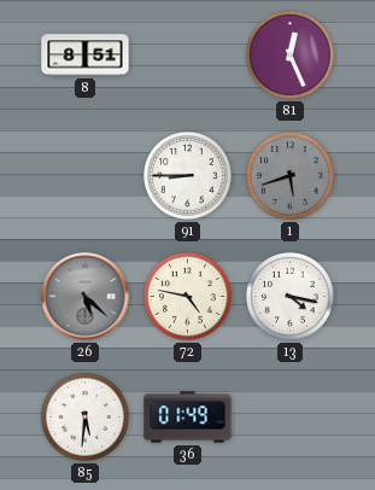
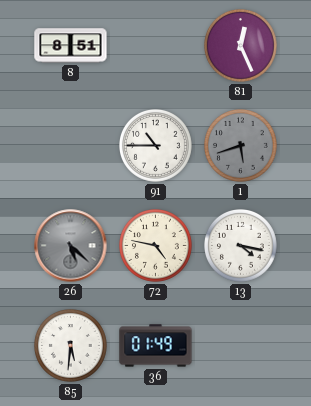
91: 8:45 -> 10:45 (156, 146)
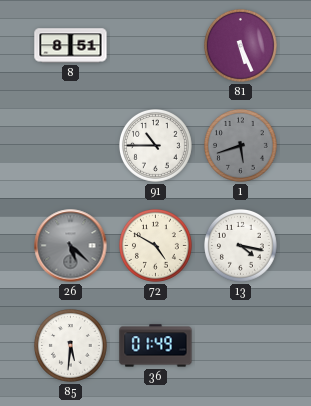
81: 12:26 -> 5:26 (241, 46)
72: 4:47 -> 4:50 (156, 246)
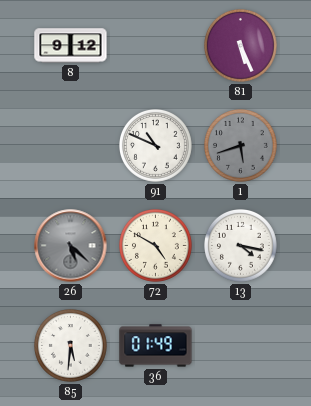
8: 8:51 -> 9:12 (71, 46)
91: 10:45 -> 10:49 (156, 146)
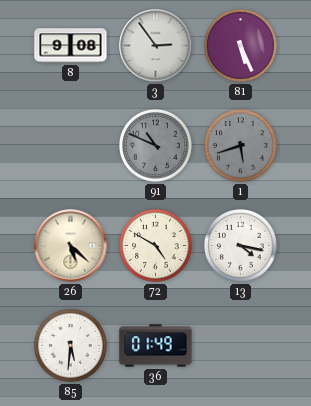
8: 9:12 -> 9:08 (71, 46)
3: none -> 2:54 (156, 46)
91 dial: white -> grey (156, 146)
26 dial: grey -> cream (71, 246)
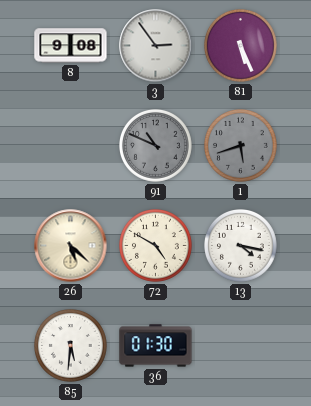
36: 01:49 -> 01:30 (156, 346)
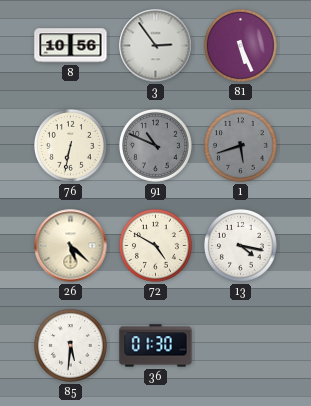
8: 9:08 -> 10:56 (71, 46)
76: none -> 6:32 (71, 146)
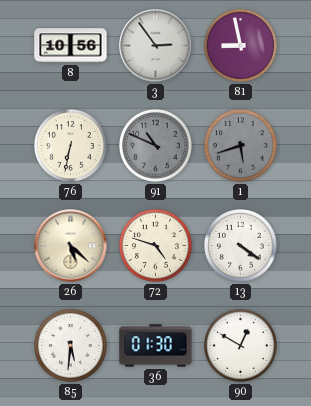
81: 5:26 -> 8:58 (241, 46)
72: 4:50 -> 4:48 (156, 246)
13: 4:17 -> 4:21 (241, 246)
90: none -> 12:50 (241, 346)
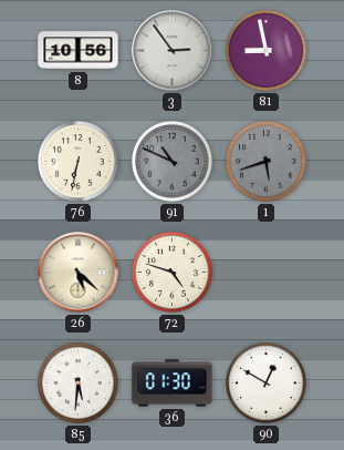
13: 4:21 -> none (241, 246)
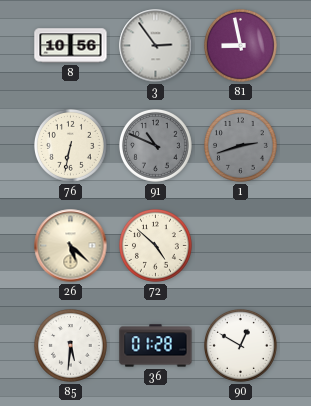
1: 5:42 -> 2:42 (241, 146)
72: 4:48 -> 4:52 (156, 246)
36: 01:30 -> 01:28 (156, 346)
